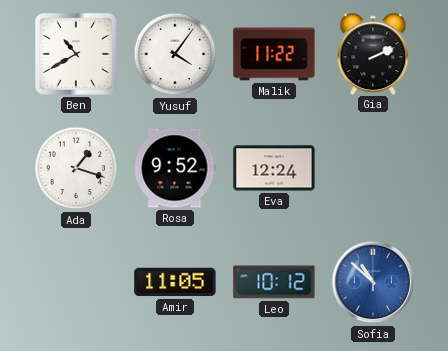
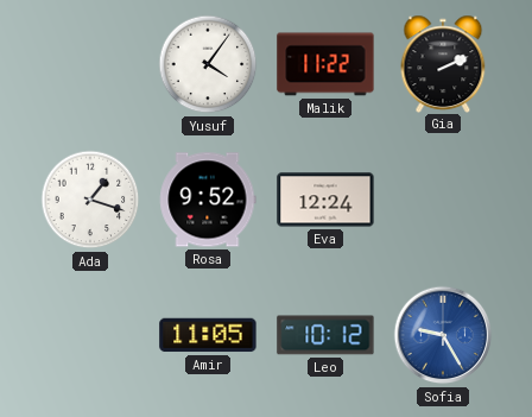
Ben: 10:40 -> none (76, 54)
Sofia: 10:52 -> 9:25 (443, 335)
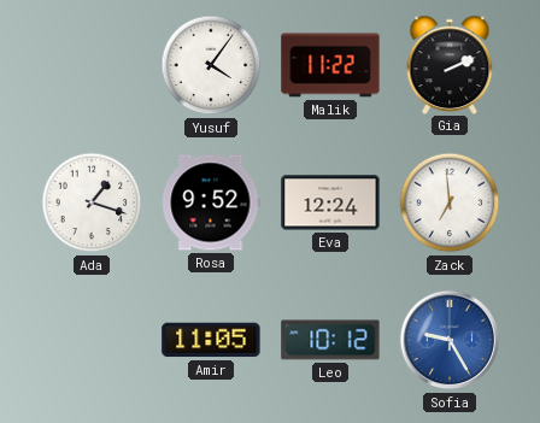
Zack: none -> 6:59 (450, 202)
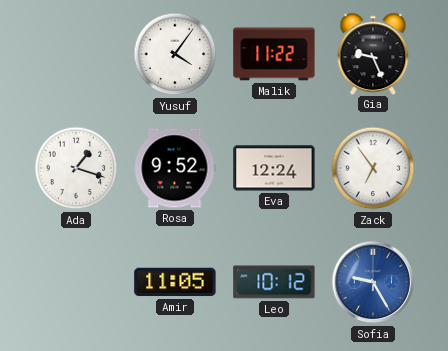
Gia: 2:11 -> 9:26 (373, 53)
Zack: 6:59 -> 6:54 (373, 168)
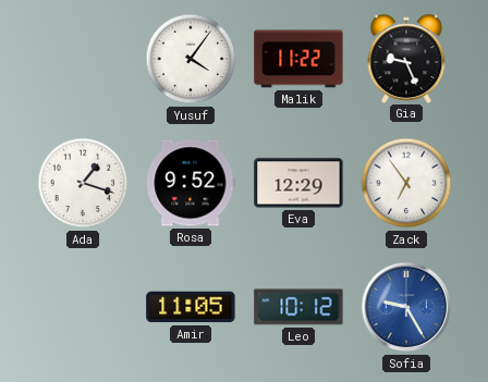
Eva: 12:24 -> 12:29 (298, 183)
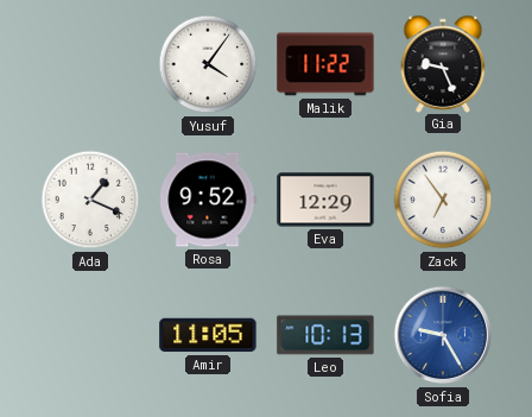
Ada: 1:18 -> 1:19 (90, 200)
Leo: 10:12 -> 10:13 (325, 335)
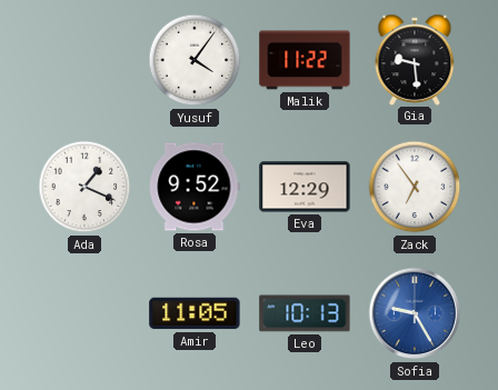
Gia: 9:26 -> 9:29 (415, 59)
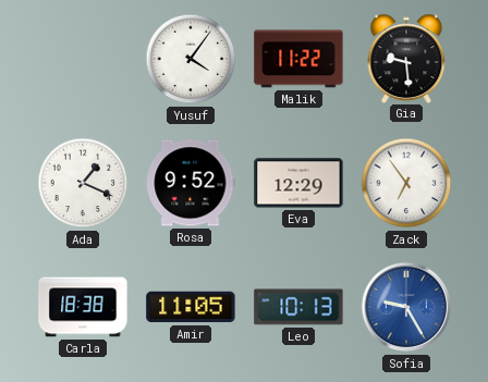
Carla: none -> 18:38 (83, 307)
